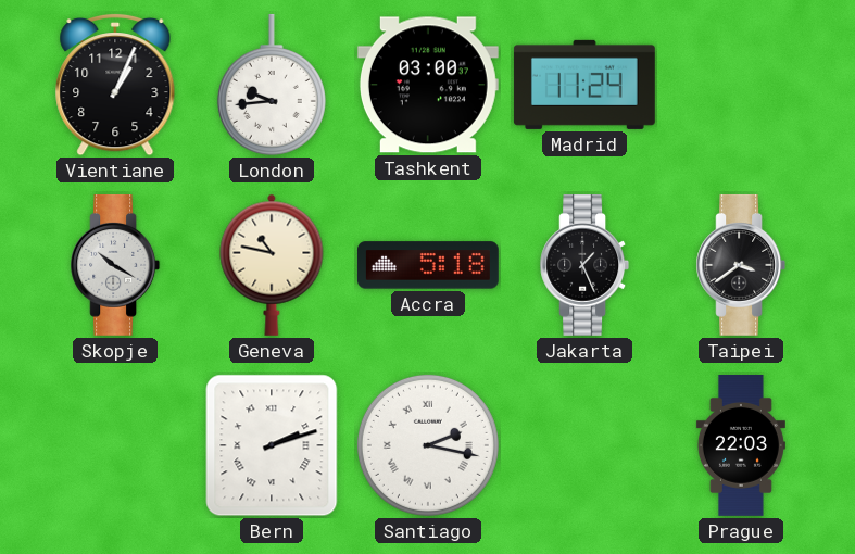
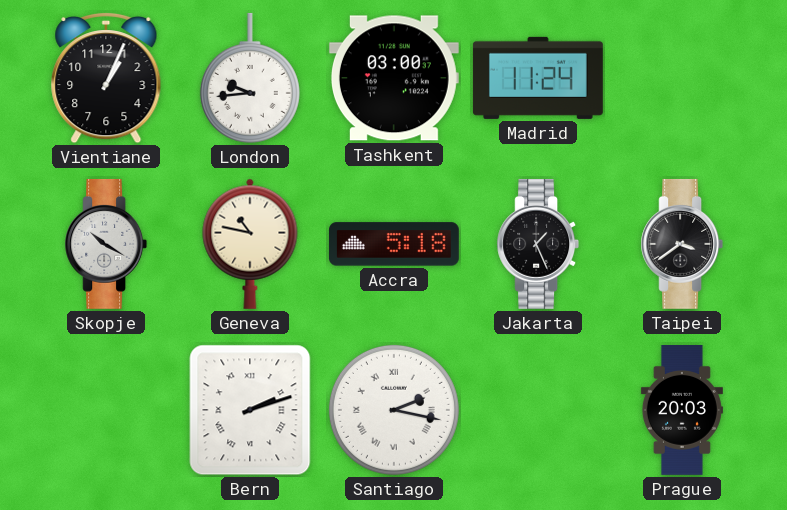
Prague: 22:03 -> 20:03 (682, 411)
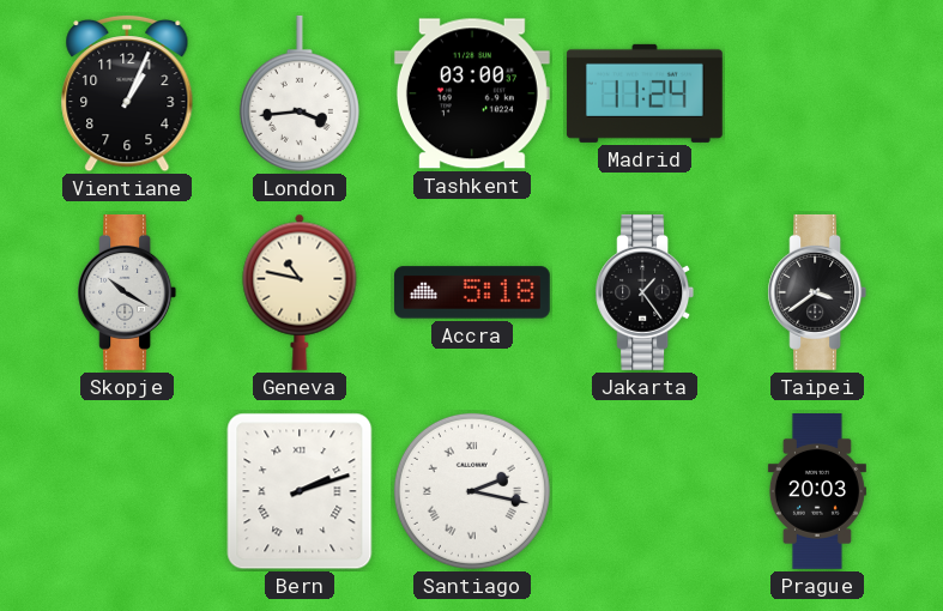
London: 9:44 -> 3:44 (300, 93)
Jakarta: 1:26 -> 1:24 (645, 292)
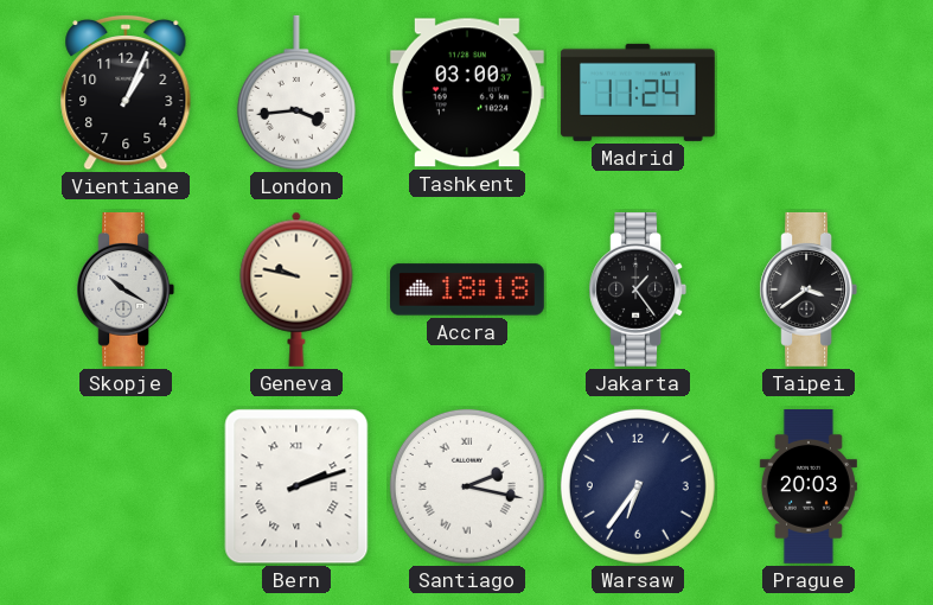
Geneva: 10:47 -> 9:47 (296, 289)
Accra: 5:18 -> 18:18 (467, 289)
Warsaw: none -> 6:36 (638, 486)
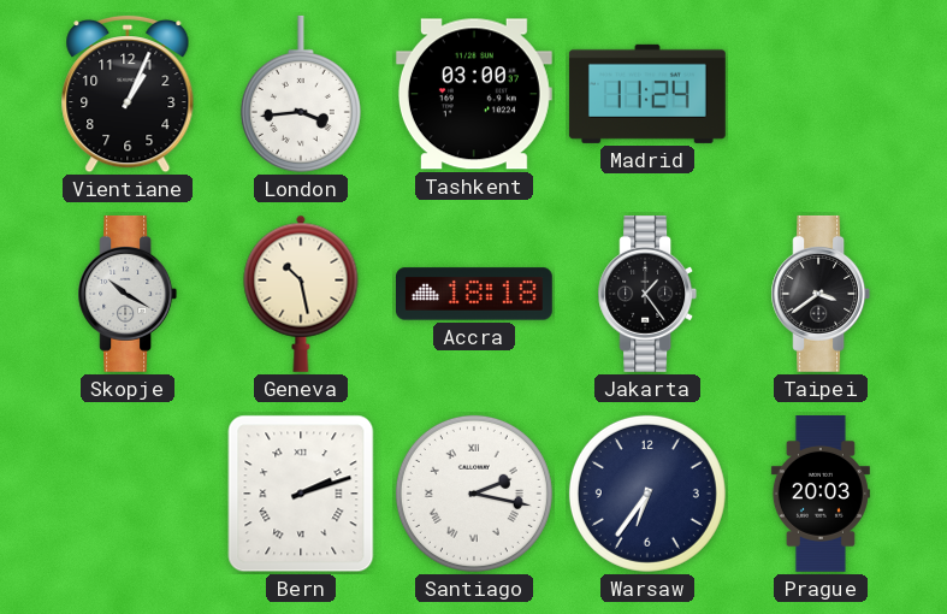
Geneva: 9:47 -> 10:28 (301, 294)
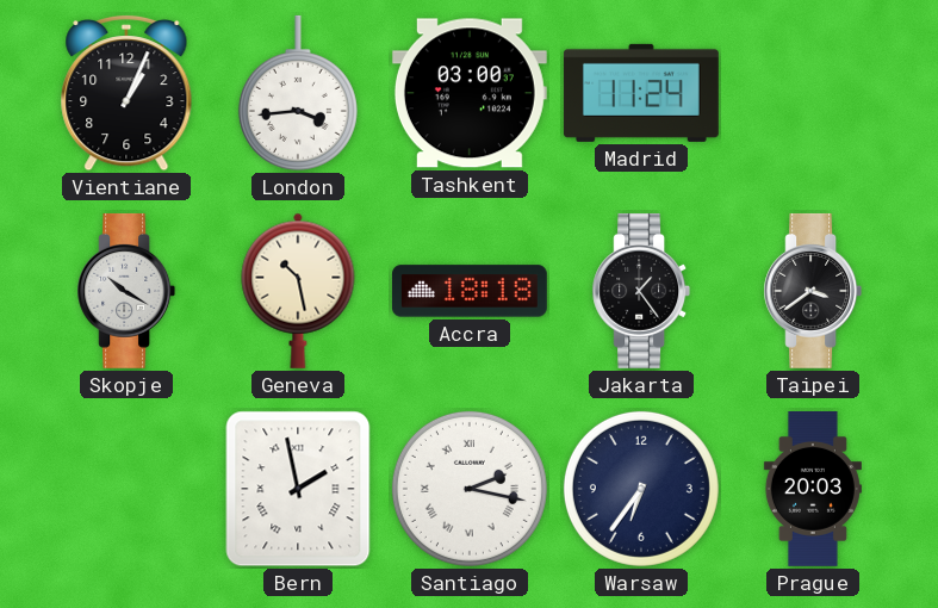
Bern: 2:12 -> 1:58 (298, 489)
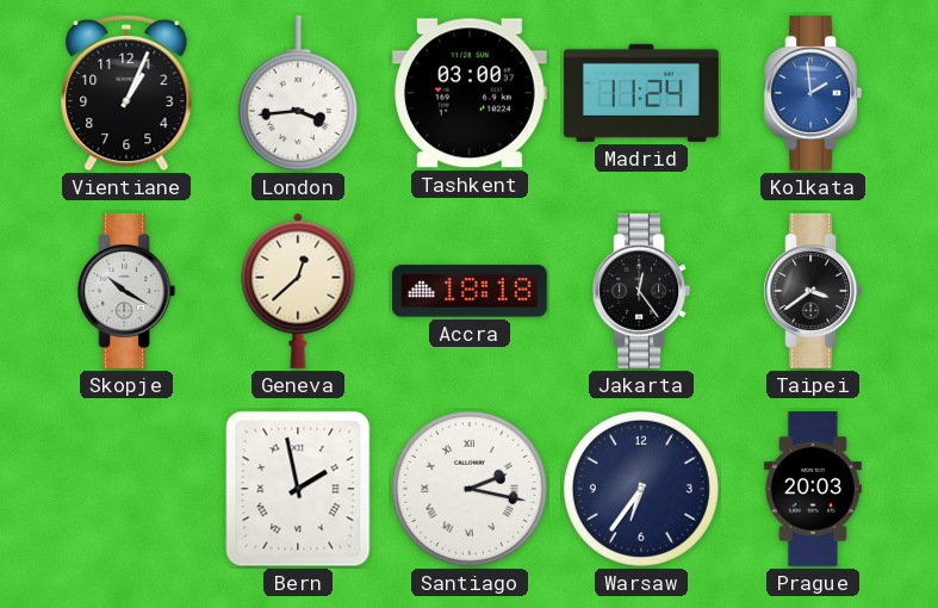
Kolkata: none -> 1:59 (813, 93)
Geneva: 10:28 -> 12:38 (298, 291)
Jakarta: 1:24 -> 12:24 (641, 291)
